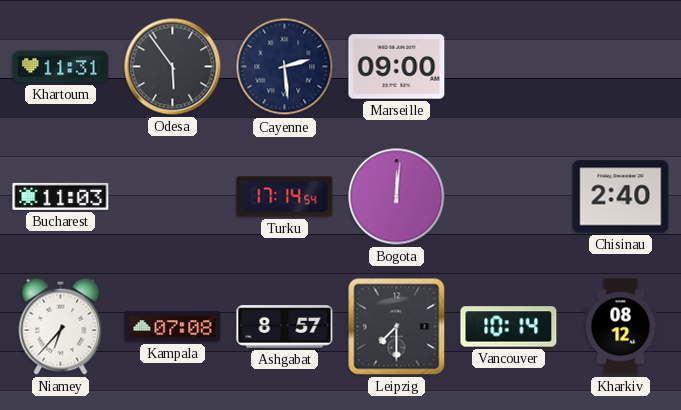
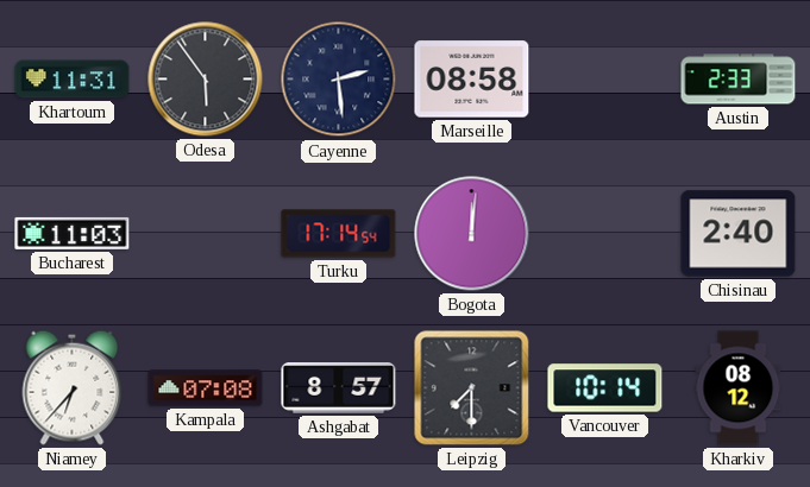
Marseille: 09:00 -> 08:58 (472, 80)
Austin: none -> 2:33 (739, 80)
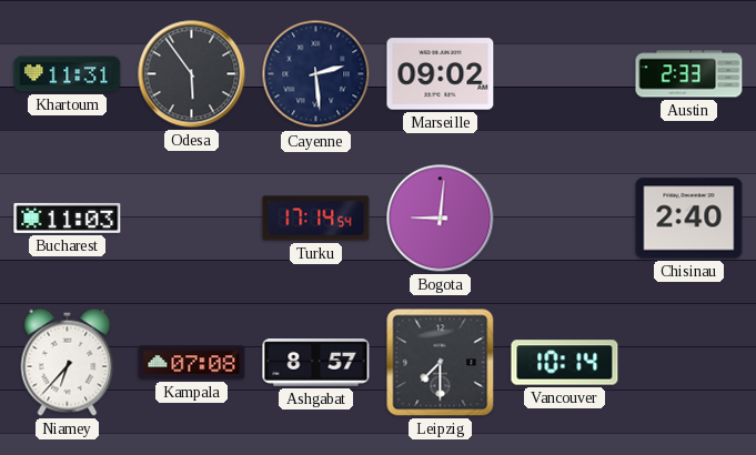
Marseille: 08:58 -> 09:02 (441, 74)
Bogota: 12:01 -> 9:01 (441, 219)
Kharkiv: 08:12 -> none (739, 388)
